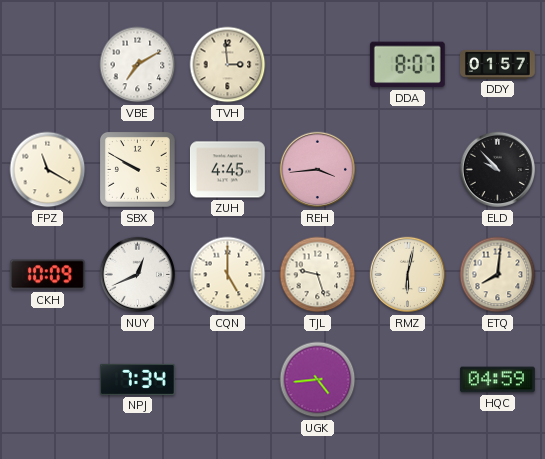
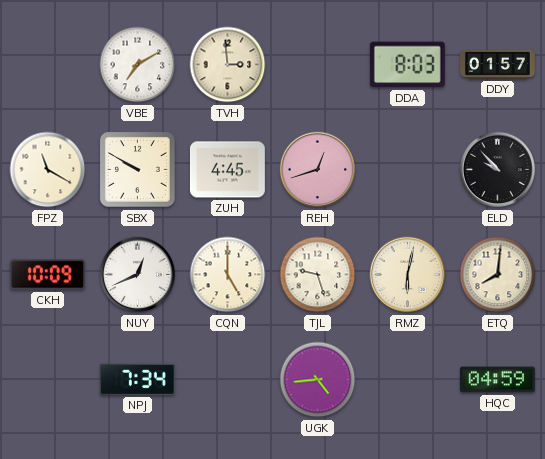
DDA: 8:07 -> 8:03 (407, 65)
REH: 3:44 -> 12:42 (318, 170)
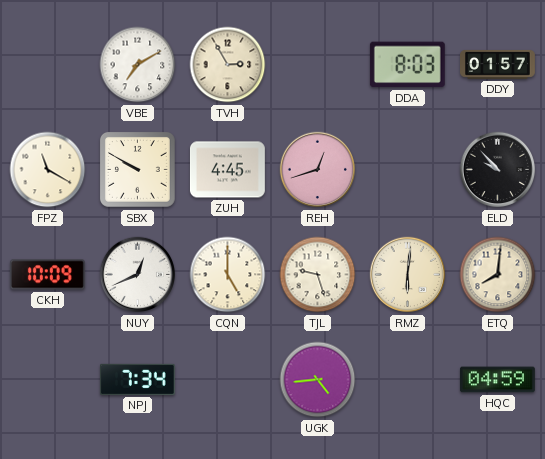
TVH: 2:59 -> 2:55 (228, 65)
RMZ: 6:02 -> 6:01 (408, 275)
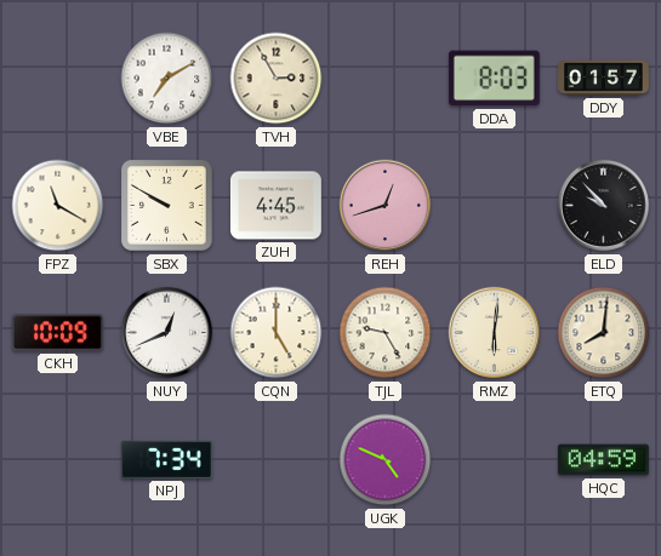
TJL: 9:27 -> 9:25 (386, 333)
UGK: 4:44 -> 4:49 (386, 460)
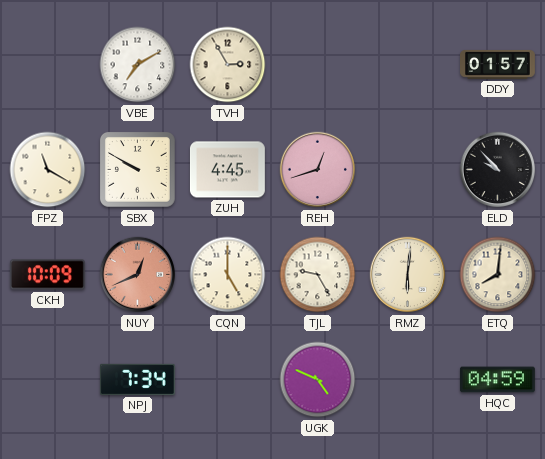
DDA: 8:03 -> none (494, 79)
NUY dial: white -> salmon (138, 275)
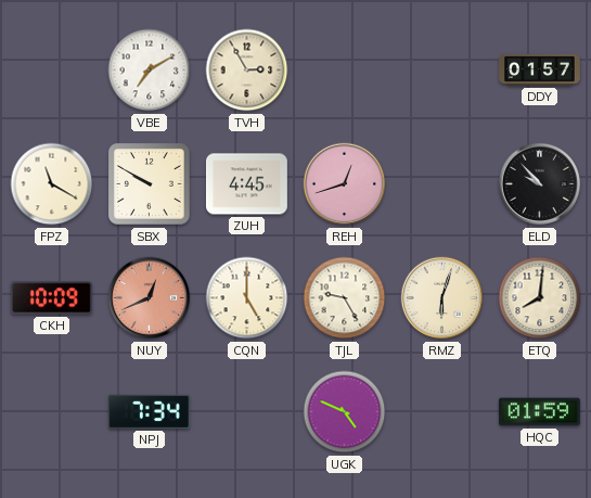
RMZ: 6:01 -> 6:03 (442, 298)
HQC: 04:59 -> 01:59 (539, 412)
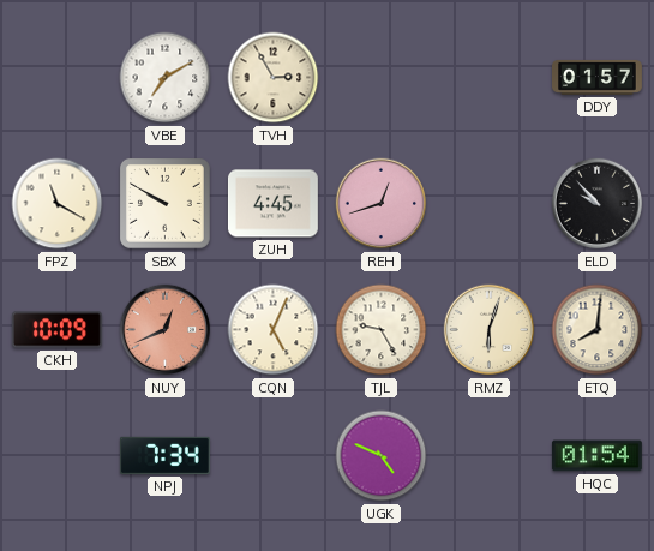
CQN: 5:00 -> 5:04 (274, 330)
HQC: 01:59 -> 01:54 (596, 456)
